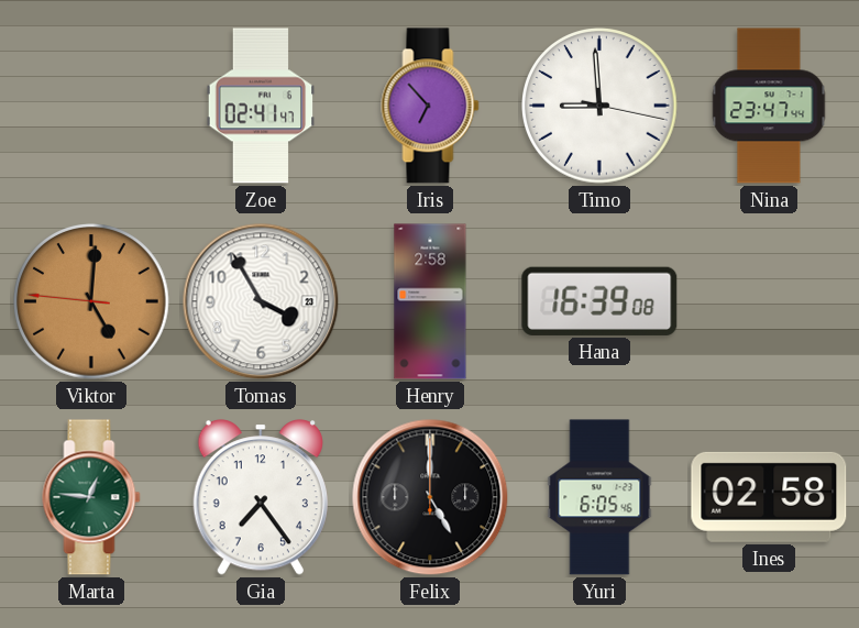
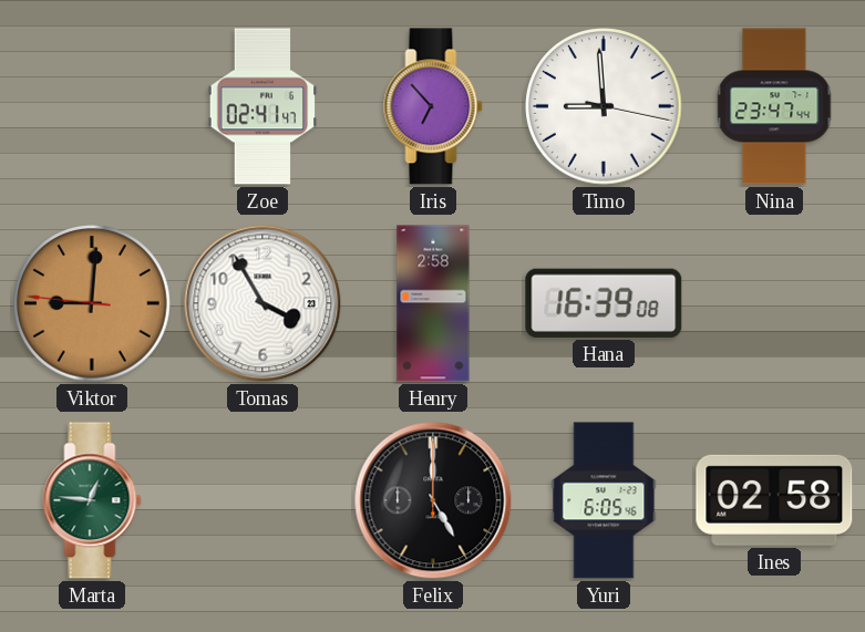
Viktor: 5:00 -> 9:00 (92, 303)
Gia: 7:24 -> none (261, 497)
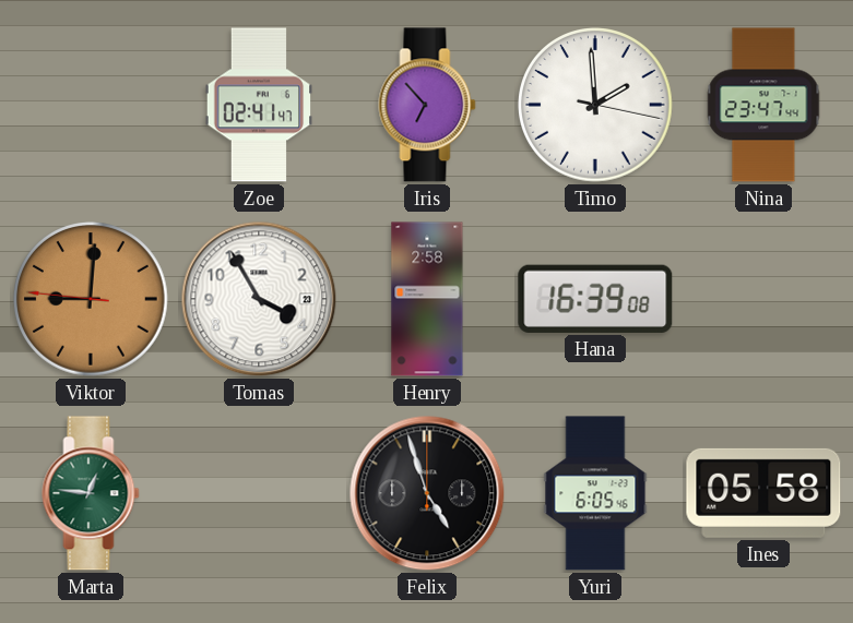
Timo: 8:59 -> 1:59 (595, 105)
Felix: 5:00 -> 4:57 (427, 493)
Ines: 02:58 -> 05:58 (763, 493)
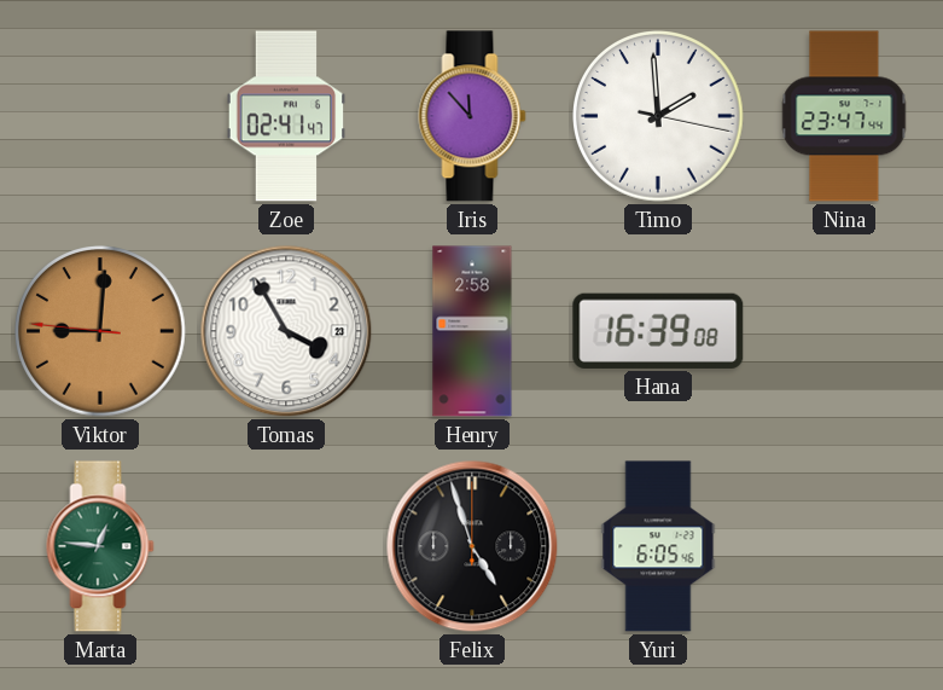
Iris: 6:53 -> 11:53 (472, 116)
Ines: 05:58 -> none (763, 493)
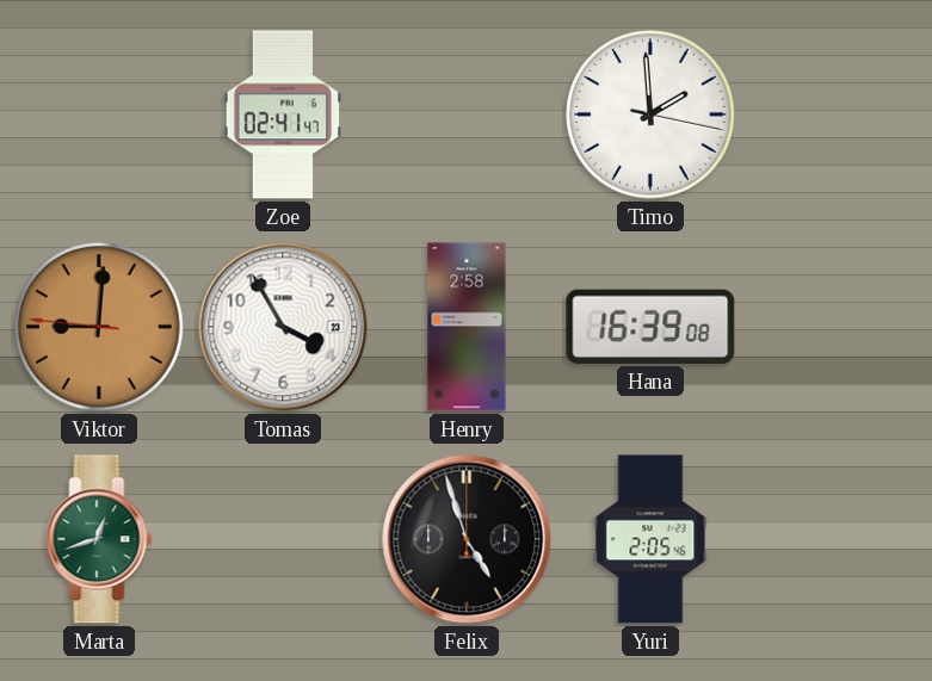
Iris: 11:53 -> none (472, 116)
Nina: 23:47 -> none (844, 116)
Marta: 12:46 -> 12:42 (99, 539)
Yuri: 6:05 -> 2:05 (650, 539)
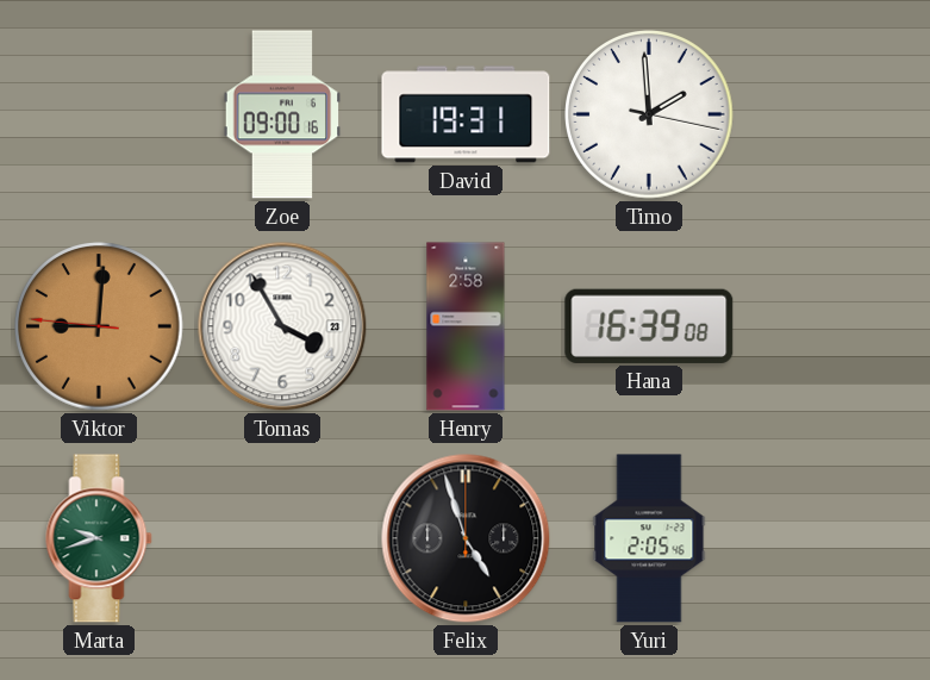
Zoe: 02:41 -> 09:00 (282, 114)
David: none -> 19:31 (466, 114)
Marta: 12:42 -> 9:42 (99, 538)
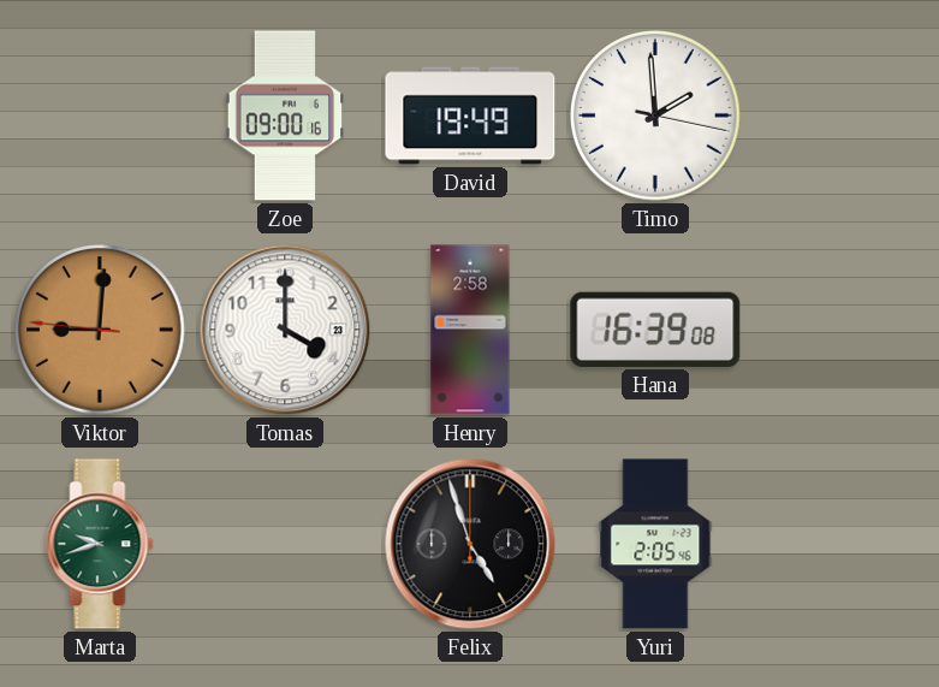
David: 19:31 -> 19:49 (470, 116)
Tomas: 3:55 -> 4:00 (285, 330)
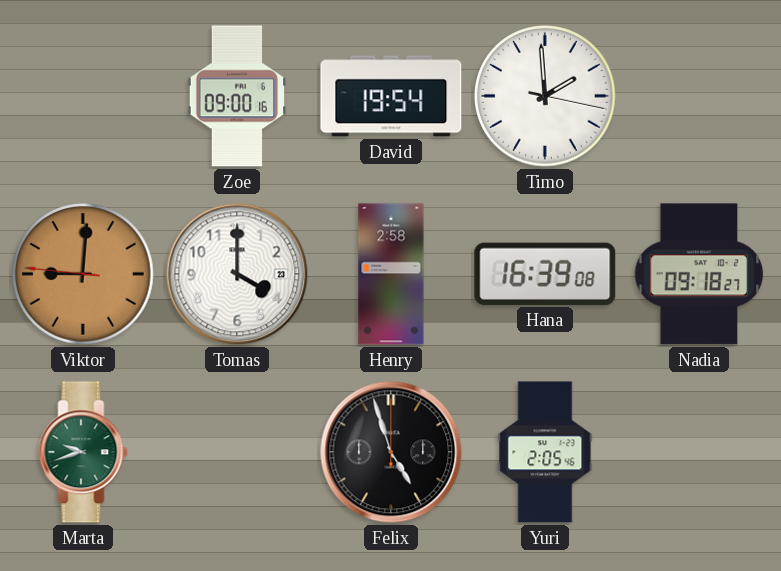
David: 19:49 -> 19:54 (391, 96)
Nadia: none -> 09:18 (699, 274)
